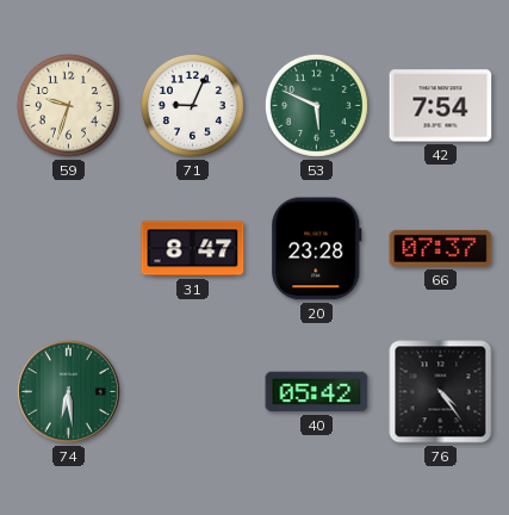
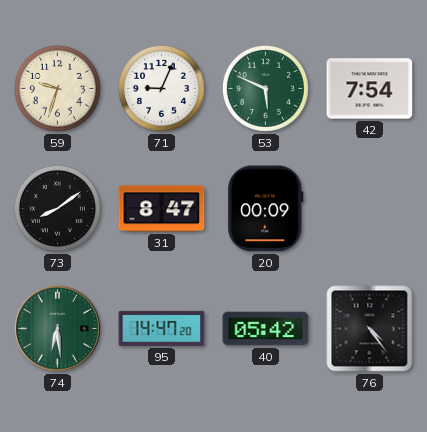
73: none -> 8:09 (57, 208)
20: 23:28 -> 00:09 (266, 209)
66: 07:37 -> none (441, 248)
95: none -> 14:47 (162, 328)
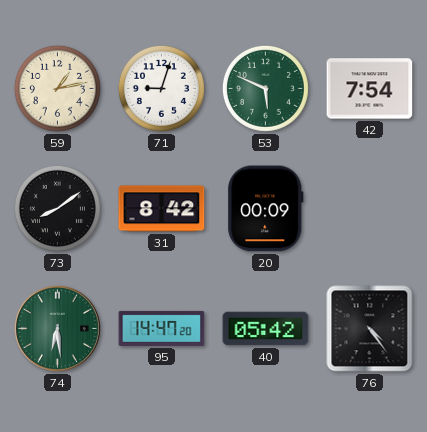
59: 9:33 -> 1:13 (57, 88)
71: 9:04 -> 9:03 (161, 88)
31: 8:47 -> 8:42 (162, 209)
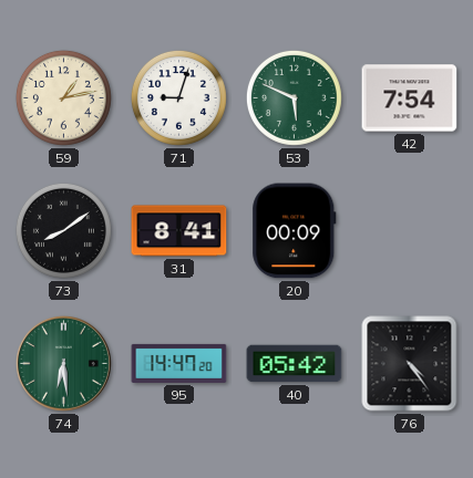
31: 8:42 -> 8:41 (179, 231)
